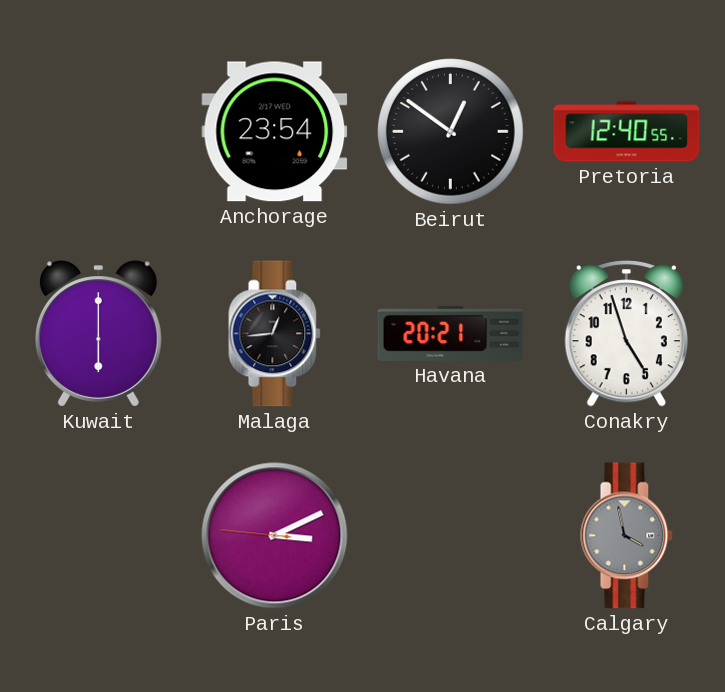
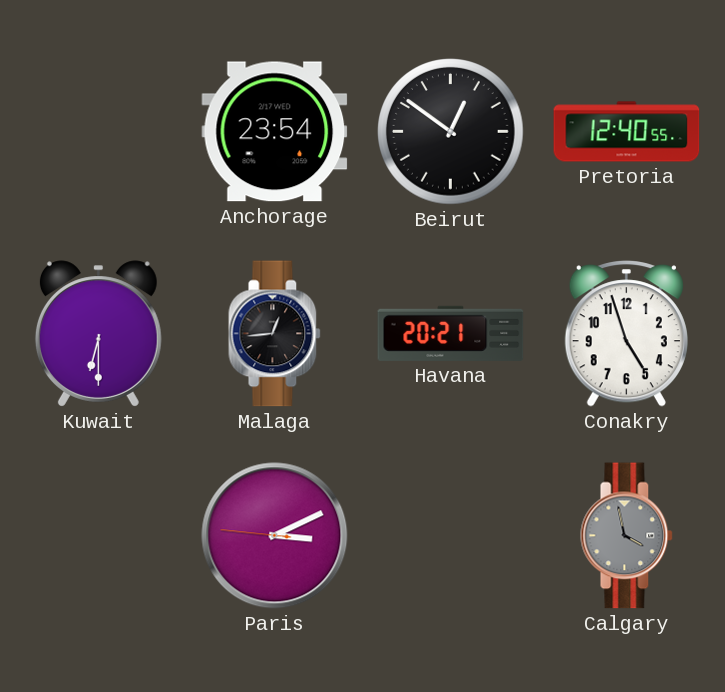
Kuwait: 6:00 -> 6:30 (98, 334)
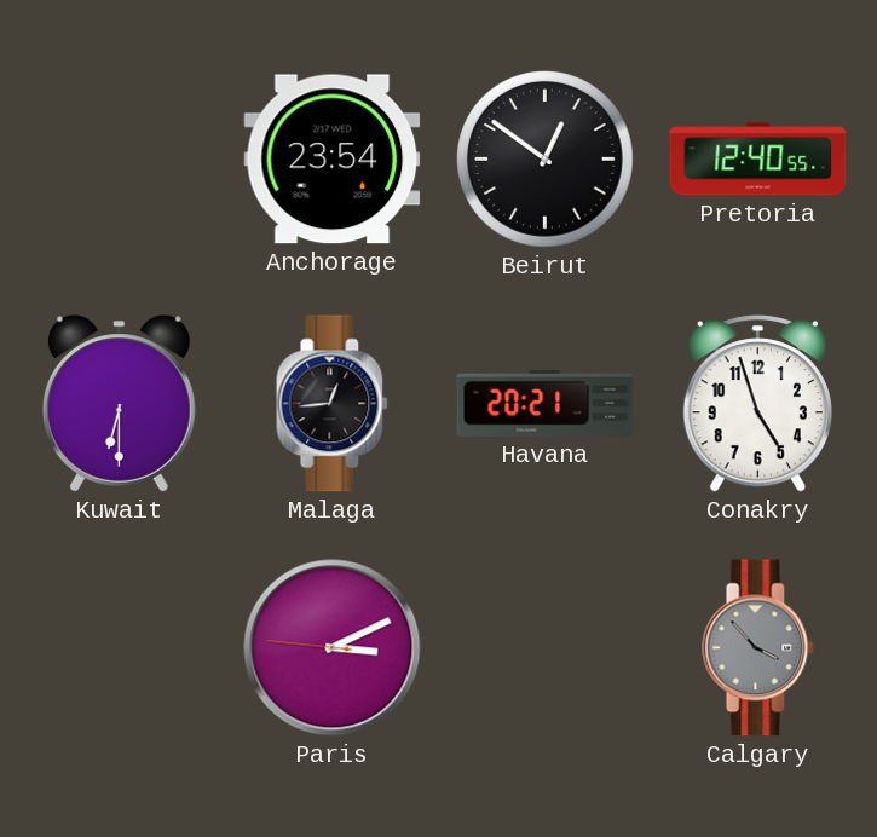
Calgary: 3:58 -> 3:53 (758, 648)
